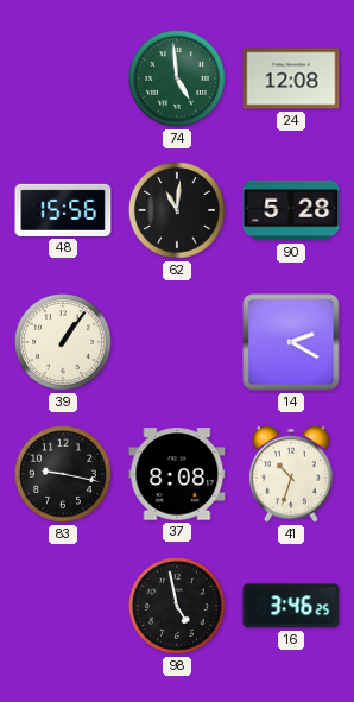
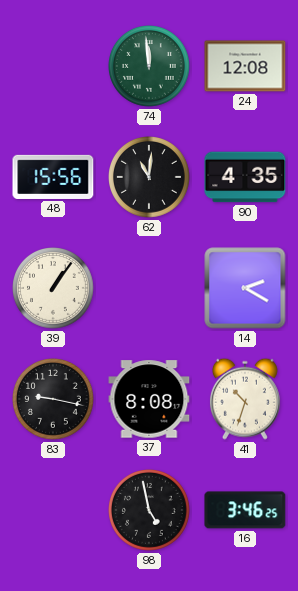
74: 4:59 -> 11:59 (150, 67)
90: 5:28 -> 4:35 (245, 177)
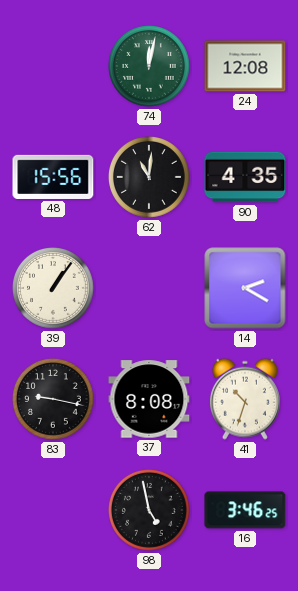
74: 11:59 -> 12:02 (150, 67)
